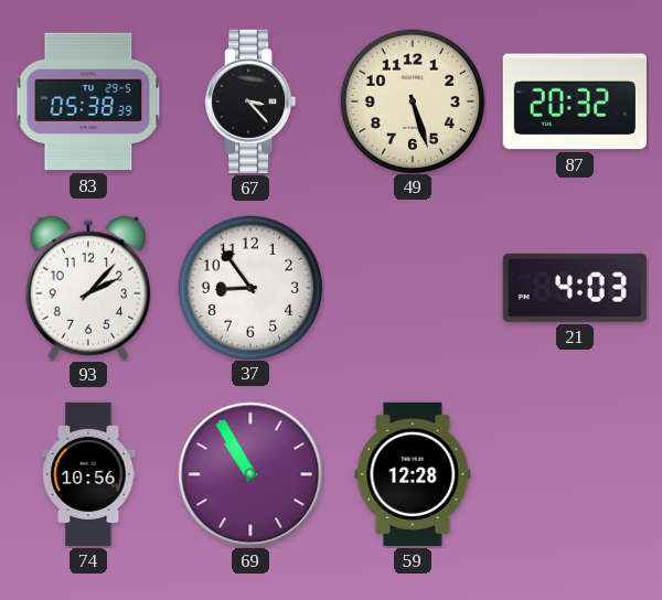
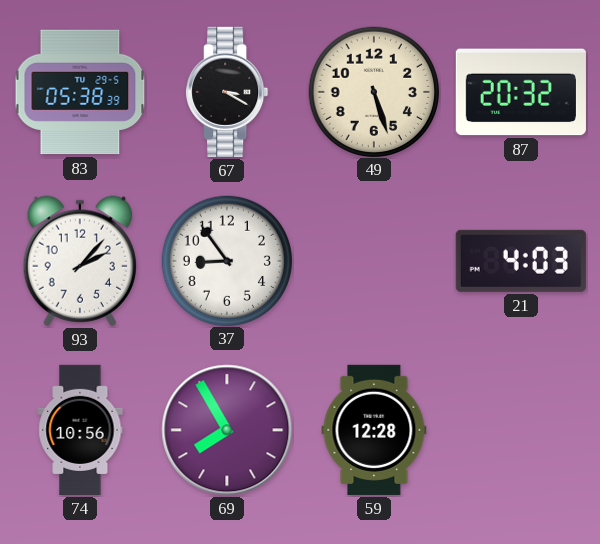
67: 3:23 -> 3:20 (227, 92)
69: 10:55 -> 7:55 (227, 430)
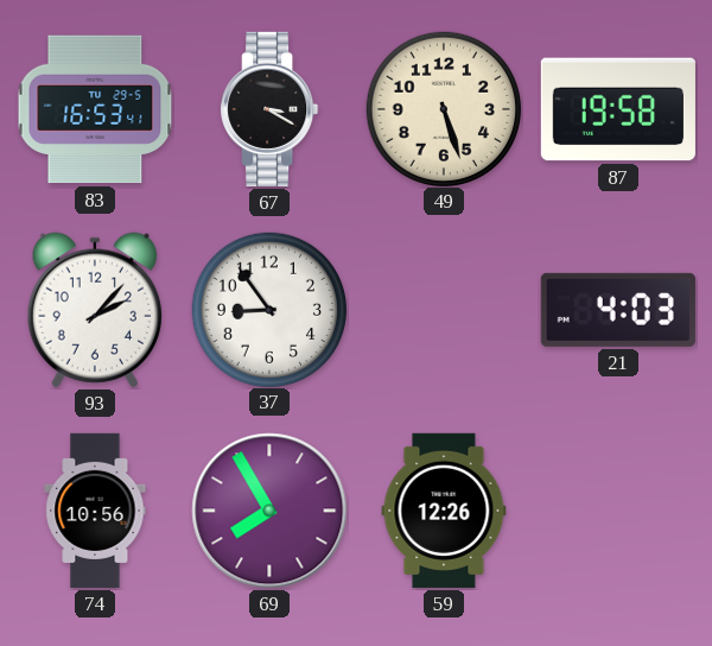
83: 05:38 -> 16:53 (95, 109)
87: 20:32 -> 19:58 (618, 109)
59: 12:28 -> 12:26 (444, 511)
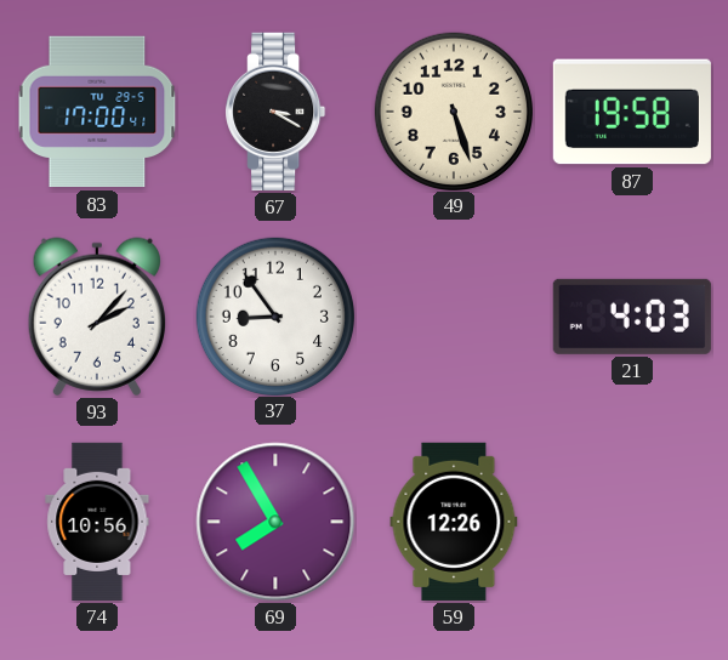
83: 16:53 -> 17:00 (97, 112)
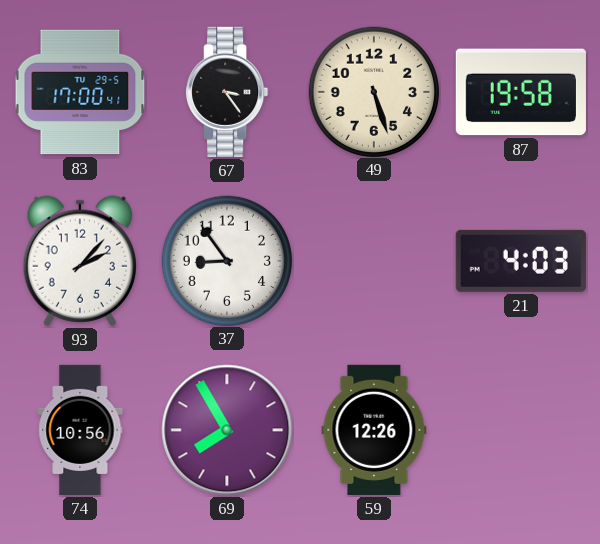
67: 3:20 -> 3:24 (227, 92)
